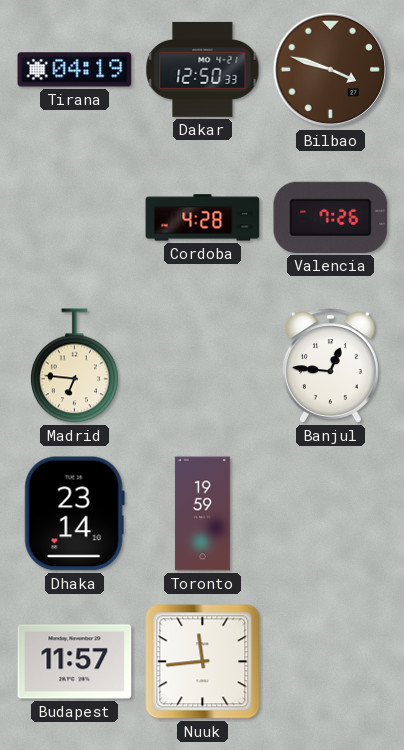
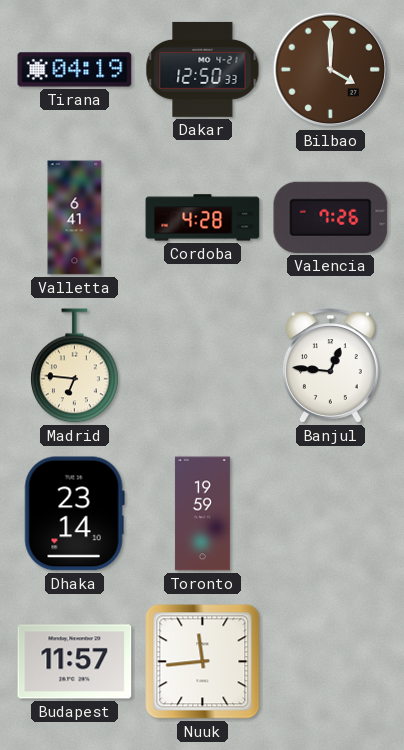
Bilbao: 3:48 -> 4:00 (331, 70)
Valletta: none -> 6:41 (75, 218)
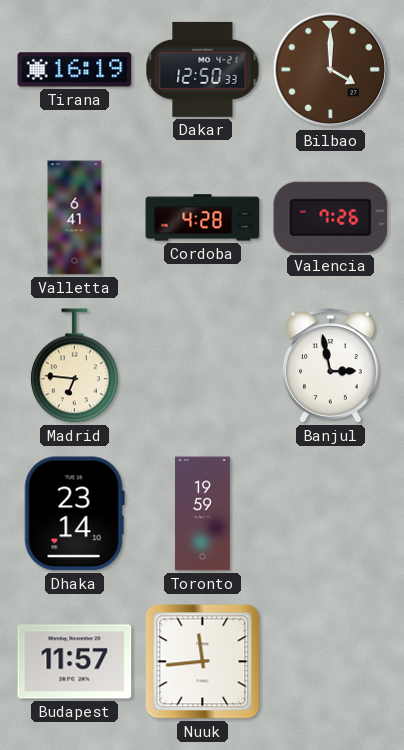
Tirana: 04:19 -> 16:19 (75, 70)
Banjul: 12:46 -> 2:58 (330, 366)
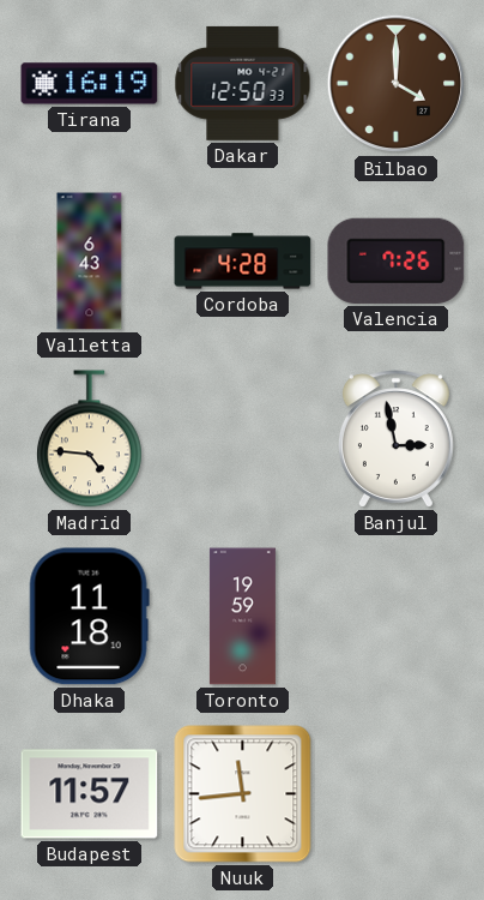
Valletta: 6:41 -> 6:43 (90, 262)
Madrid: 6:46 -> 4:46 (89, 439)
Dhaka: 23:14 -> 11:18 (89, 617)
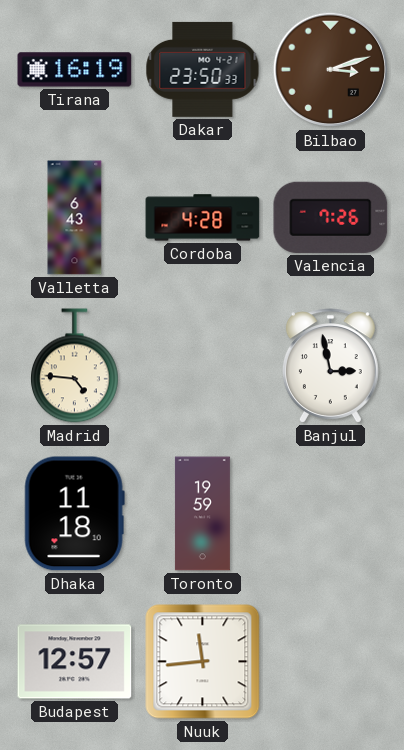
Dakar: 12:50 -> 23:50 (203, 69)
Bilbao: 4:00 -> 3:12 (331, 70)
Budapest: 11:57 -> 12:57 (75, 662)
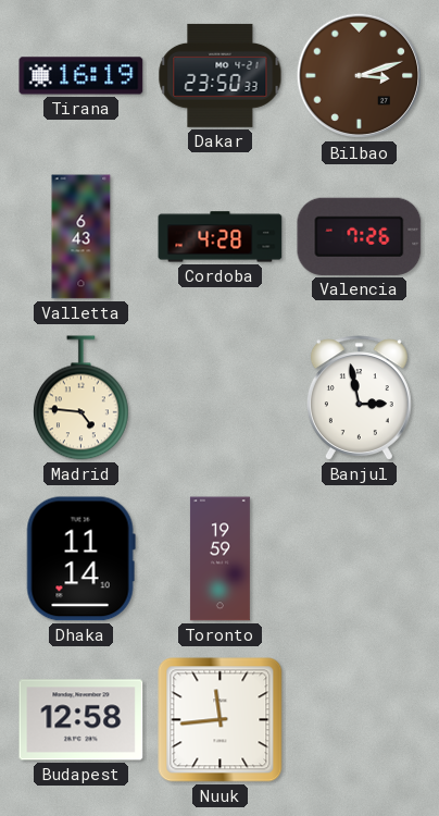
Dhaka: 11:18 -> 11:14 (80, 559)
Budapest: 12:57 -> 12:58 (81, 720)
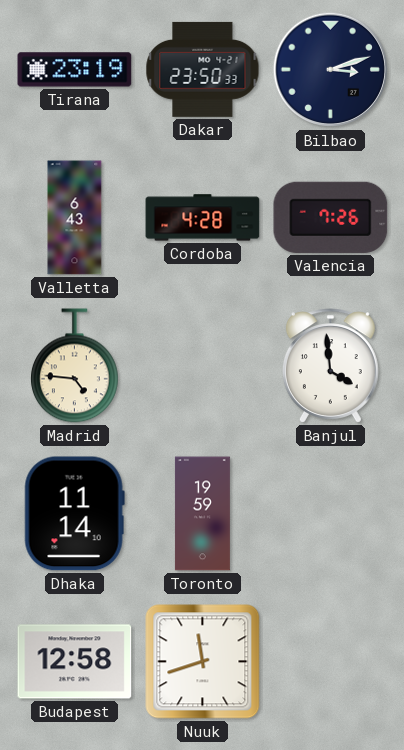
Tirana: 16:19 -> 23:19 (75, 70)
Bilbao dial: brown -> navy (331, 70)
Banjul: 2:58 -> 3:59 (330, 366)
Nuuk: 11:44 -> 11:42 (203, 662)
